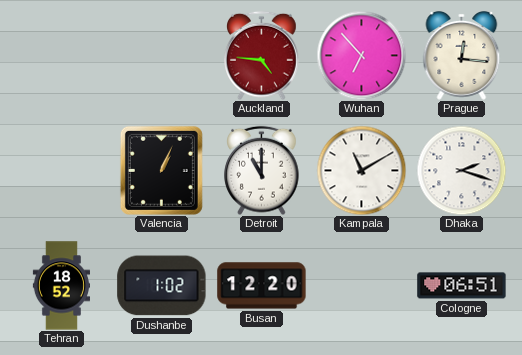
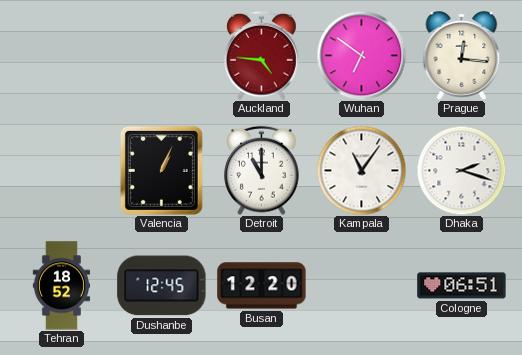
Wuhan: 6:53 -> 6:51 (361, 55)
Kampala: 11:10 -> 11:06 (361, 170)
Dushanbe: 1:02 -> 12:45 (162, 286)
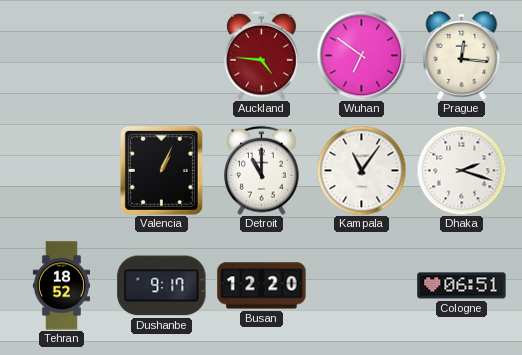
Dushanbe: 12:45 -> 9:17 (162, 286)
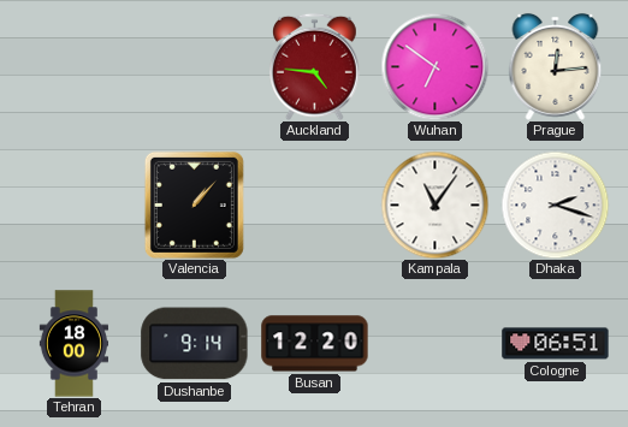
Prague: 12:16 -> 12:14 (556, 66)
Valencia: 1:04 -> 1:07 (194, 204)
Detroit: 11:00 -> none (262, 170)
Tehran: 18:52 -> 18:00 (73, 344)
Dushanbe: 9:17 -> 9:14 (195, 344)
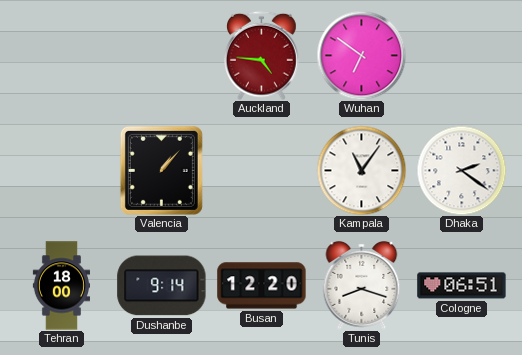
Prague: 12:14 -> none (556, 66)
Dhaka: 2:18 -> 2:21 (461, 170)
Tunis: none -> 8:18 (362, 285)
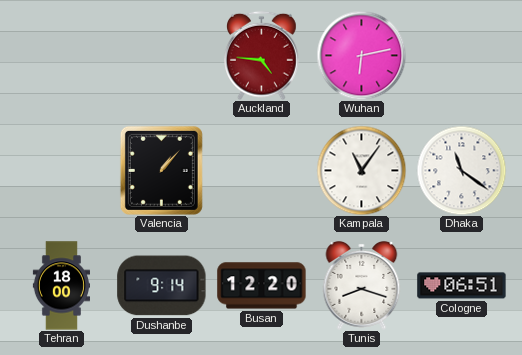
Wuhan: 6:51 -> 6:13 (361, 55)
Dhaka: 2:21 -> 11:21 (461, 170)
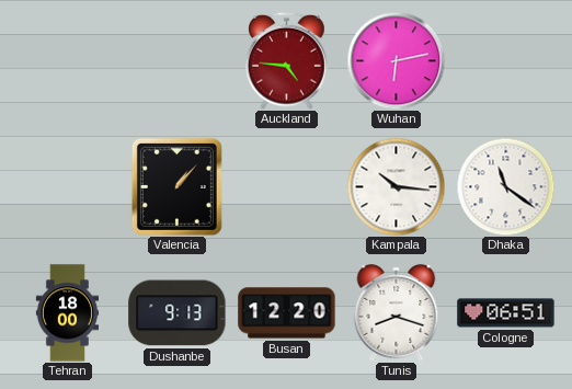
Kampala: 11:06 -> 10:16 (396, 186)
Dushanbe: 9:14 -> 9:13 (178, 313)
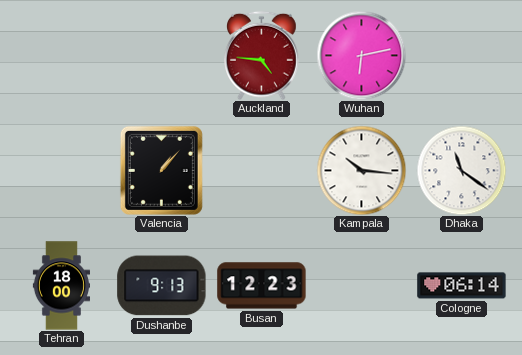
Busan: 12:20 -> 12:23 (262, 286)
Tunis: 8:18 -> none (397, 312)
Cologne: 06:51 -> 06:14 (462, 286)
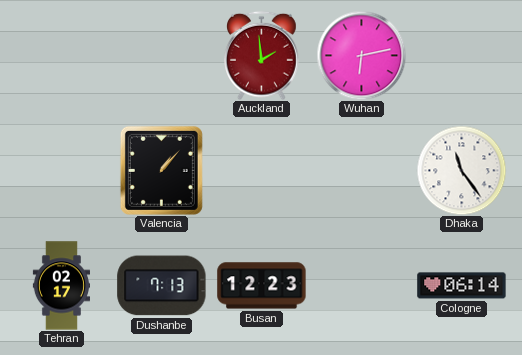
Auckland: 4:46 -> 1:59 (262, 55)
Kampala: 10:16 -> none (361, 170)
Dhaka: 11:21 -> 11:24 (461, 170)
Tehran: 18:00 -> 02:17 (61, 286)
Dushanbe: 9:13 -> 7:13 (162, 286)
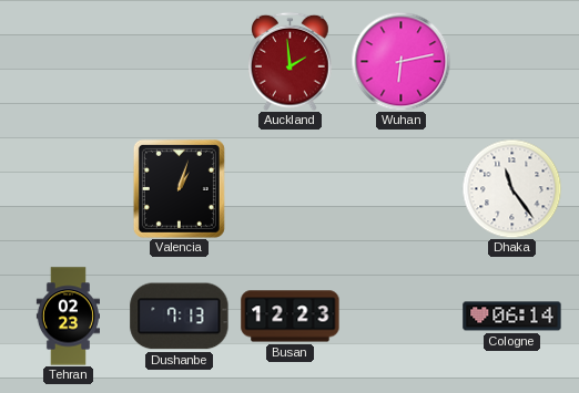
Valencia: 1:07 -> 1:03 (179, 188)
Tehran: 02:17 -> 02:23 (68, 317)
